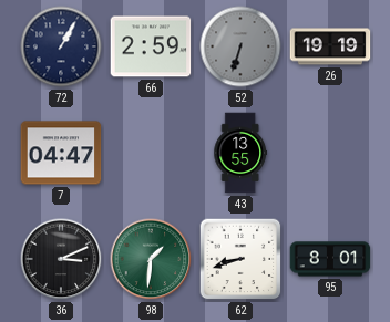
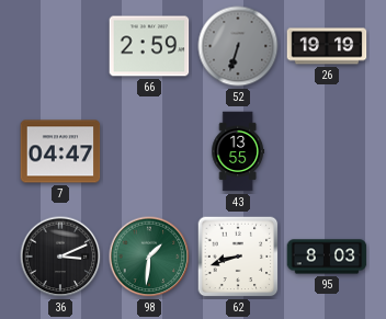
72: 1:05 -> none (61, 46)
95: 8:01 -> 8:03 (327, 257)
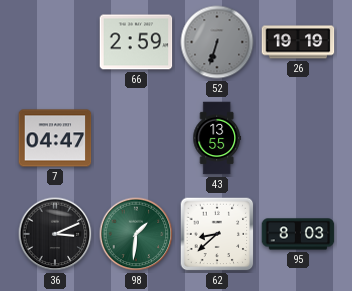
62: 8:42 -> 8:38 (217, 234)
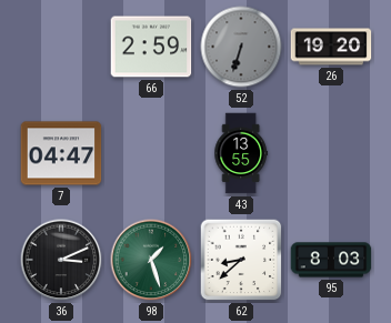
26: 19:19 -> 19:20 (331, 47)
98: 1:31 -> 1:27 (151, 260)
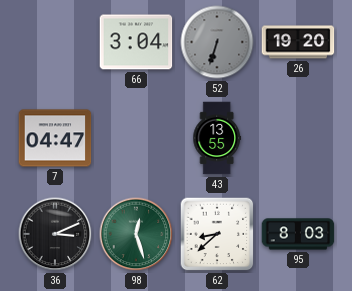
66: 2:59 -> 3:04 (136, 42)
98: 1:27 -> 12:27 (136, 234)
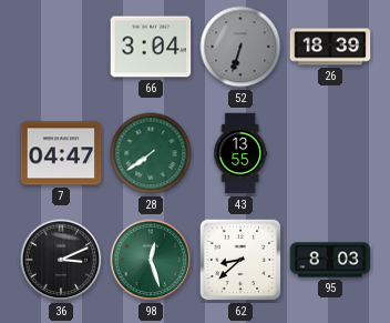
26: 19:20 -> 18:39 (330, 47)
28: none -> 7:39 (151, 153)
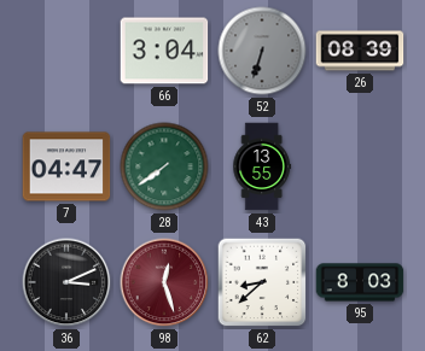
26: 18:39 -> 08:39 (360, 51)
98 dial: green -> burgundy (164, 282)
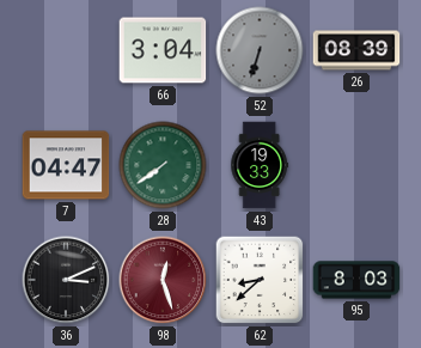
43: 13:55 -> 19:33 (260, 165)
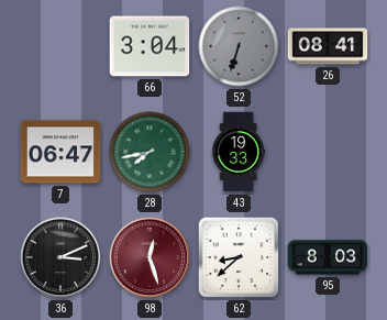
26: 08:39 -> 08:41 (328, 46)
7: 04:47 -> 06:47 (60, 152)
28: 7:39 -> 7:43 (150, 152)
